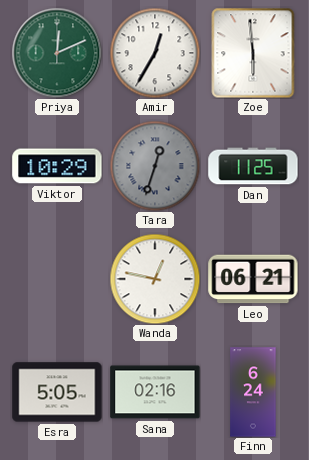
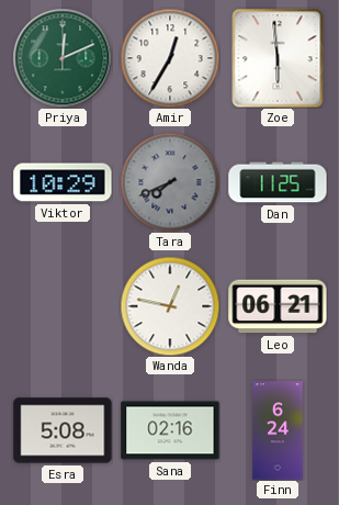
Tara: 12:33 -> 7:41 (170, 182)
Esra: 5:05 -> 5:08 (63, 430)
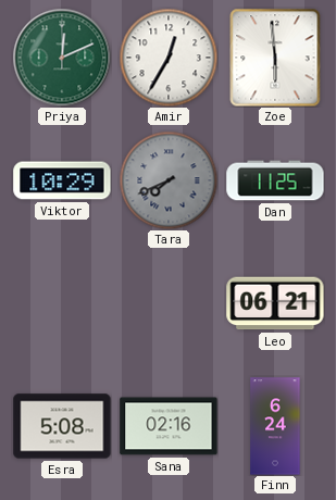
Wanda: 12:47 -> none (170, 306)
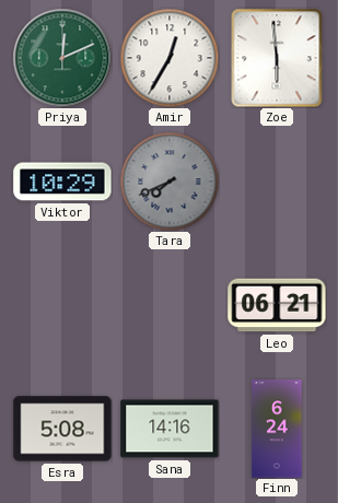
Dan: 11:25 -> none (275, 180)
Sana: 02:16 -> 14:16 (170, 429)
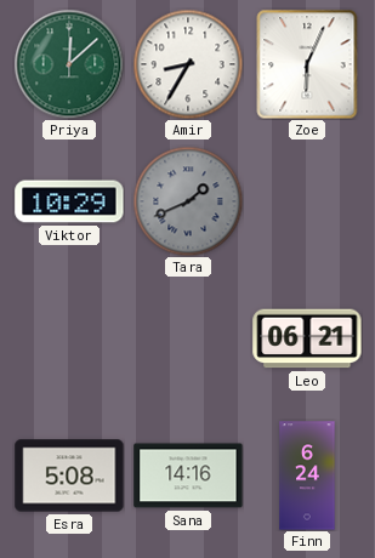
Priya: 12:11 -> 12:08 (69, 64)
Amir: 12:35 -> 8:35 (188, 64)
Zoe: 5:59 -> 6:04 (307, 64)
Tara: 7:41 -> 1:41 (188, 201)
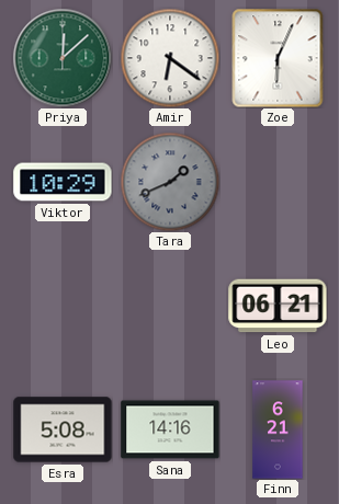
Amir: 8:35 -> 6:21 (170, 58)
Finn: 6:24 -> 6:21 (278, 429)
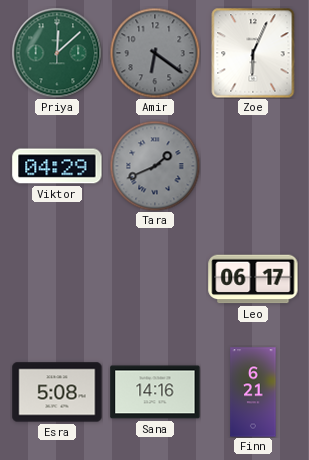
Amir dial: white -> grey (155, 53)
Viktor: 10:29 -> 04:29 (57, 166)
Leo: 06:21 -> 06:17 (253, 279)
